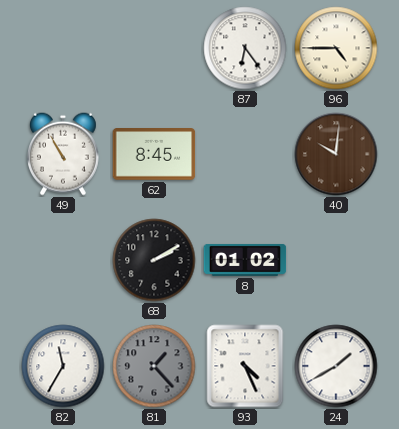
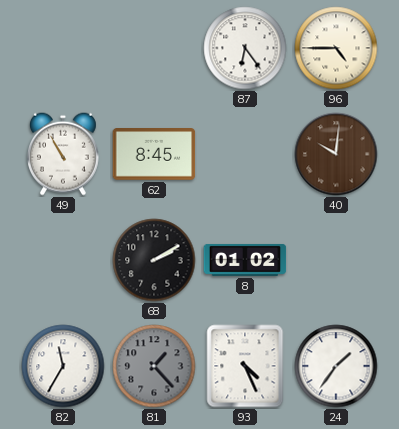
24: 1:40 -> 1:36 (336, 366)
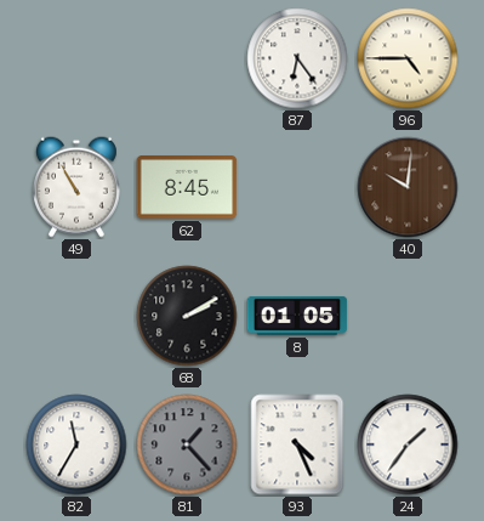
8: 01:02 -> 01:05 (297, 316)
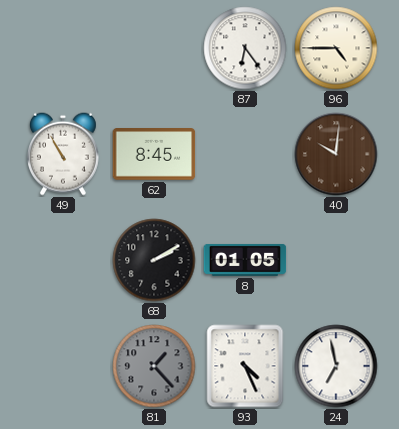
82: 11:35 -> none (76, 444)
24: 1:36 -> 6:58 (336, 366)
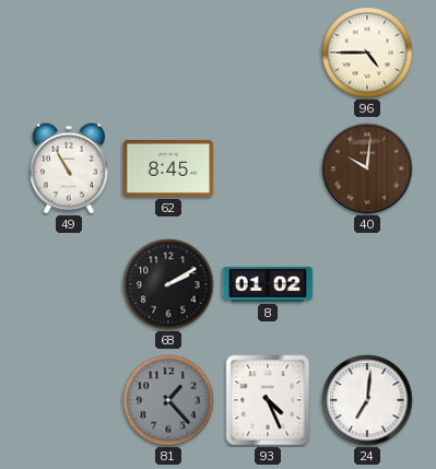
87: 6:24 -> none (245, 48)
8: 01:05 -> 01:02 (268, 284)
24: 6:58 -> 7:01 (367, 400)
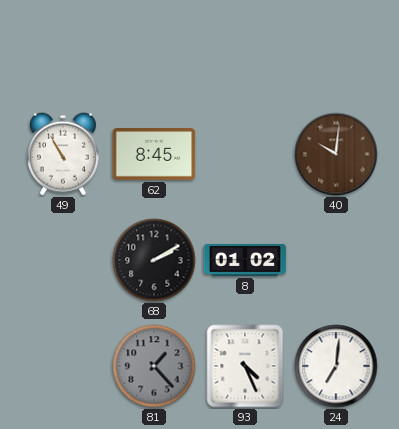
96: 4:45 -> none (367, 52)
